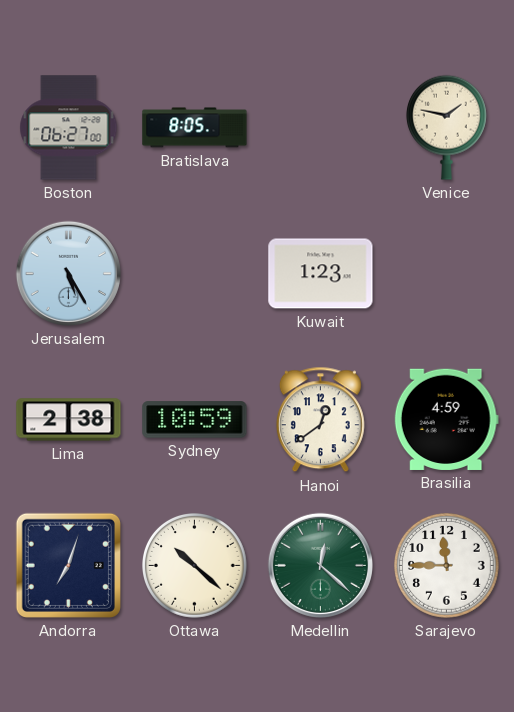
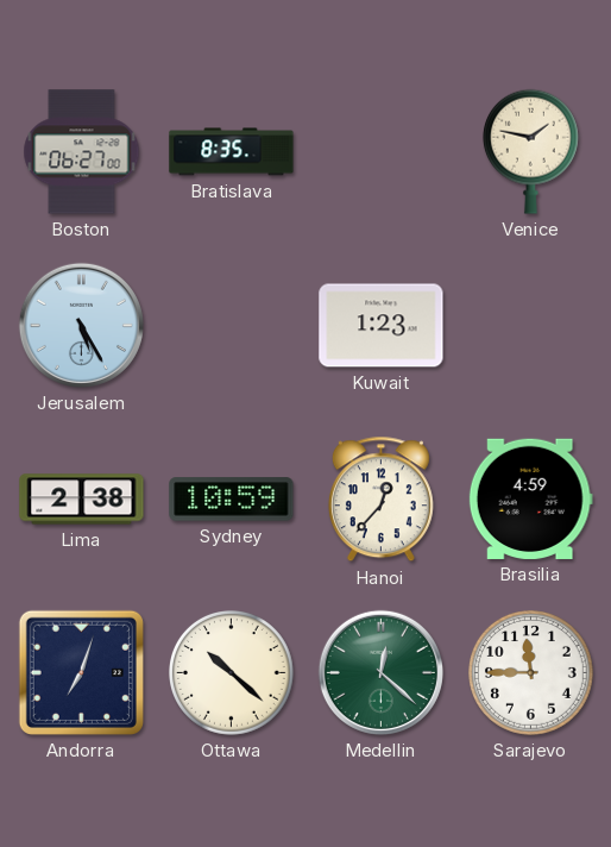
Bratislava: 8:05 -> 8:35 (232, 152)
Hanoi: 12:39 -> 12:37 (380, 500)
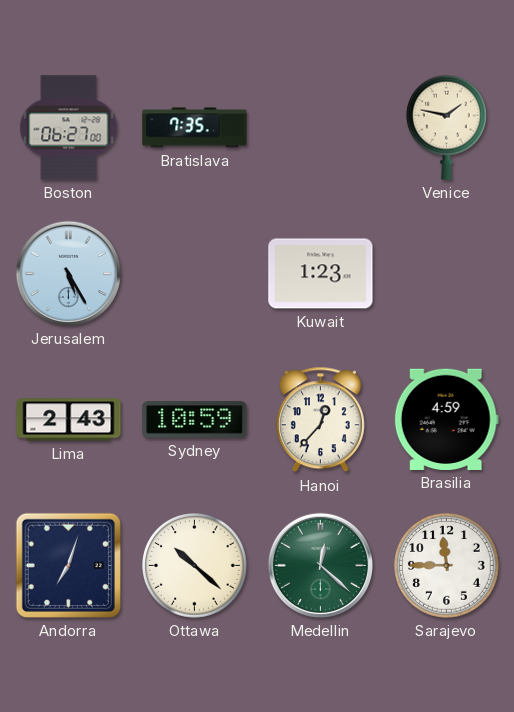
Bratislava: 8:35 -> 7:35 (195, 128)
Lima: 2:38 -> 2:43 (69, 420)
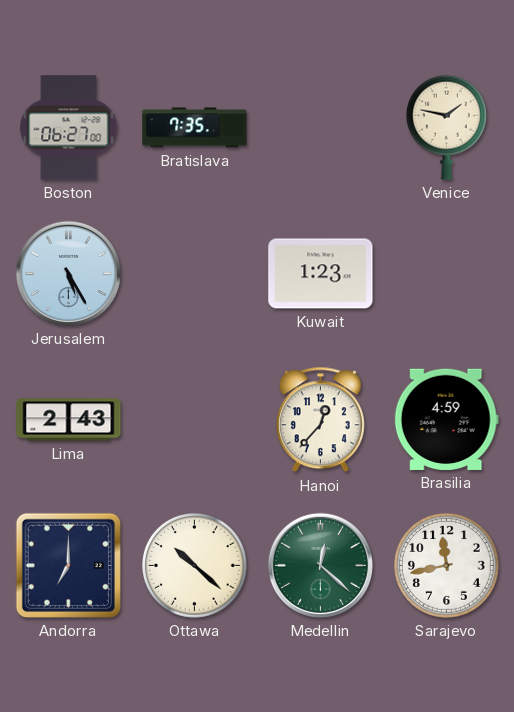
Sydney: 10:59 -> none (195, 420)
Andorra: 7:03 -> 7:00 (68, 565)
Sarajevo: 11:45 -> 11:43 (447, 566)
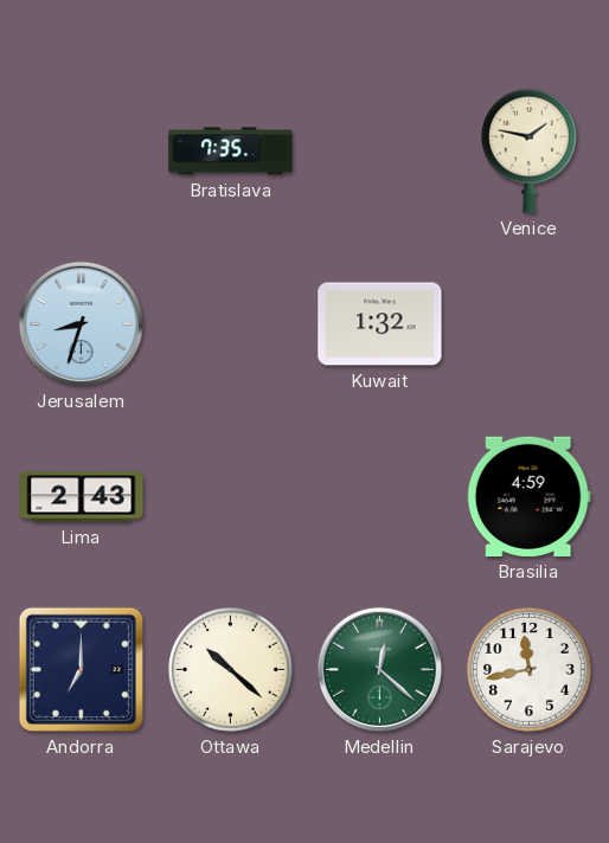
Boston: 06:27 -> none (69, 128)
Jerusalem: 5:25 -> 8:33 (81, 323)
Kuwait: 1:23 -> 1:32 (380, 324)
Hanoi: 12:37 -> none (320, 420)
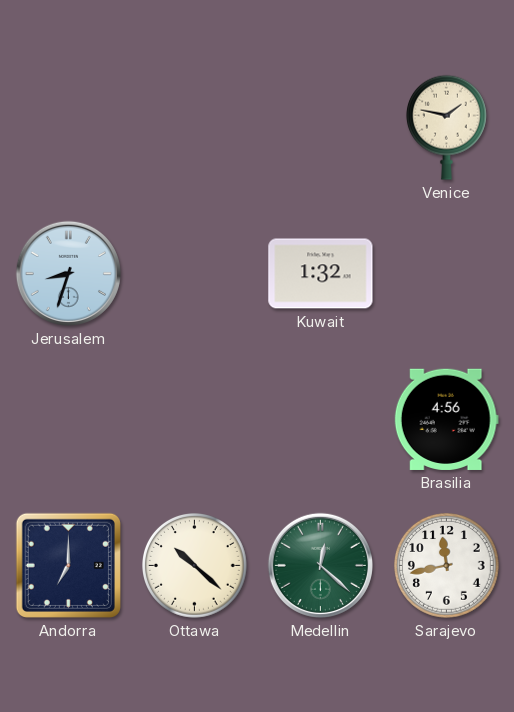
Bratislava: 7:35 -> none (231, 152)
Lima: 2:43 -> none (82, 497)
Brasilia: 4:59 -> 4:56 (446, 419)
